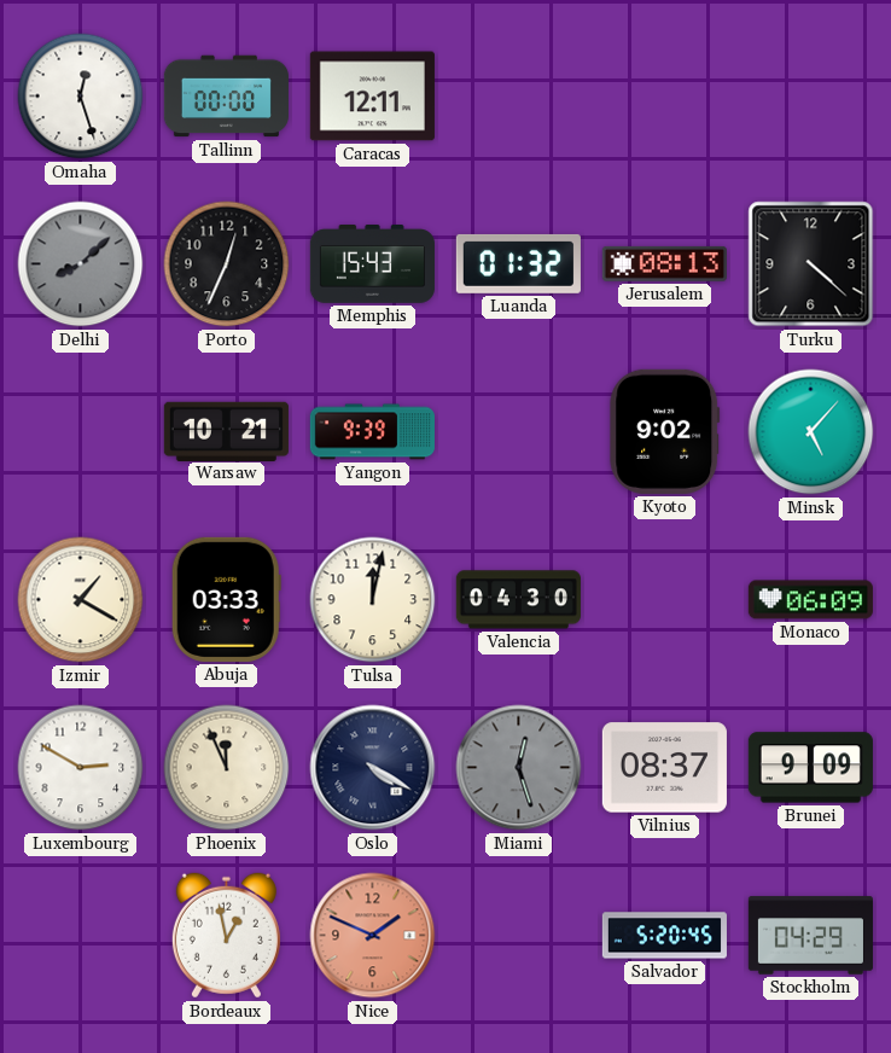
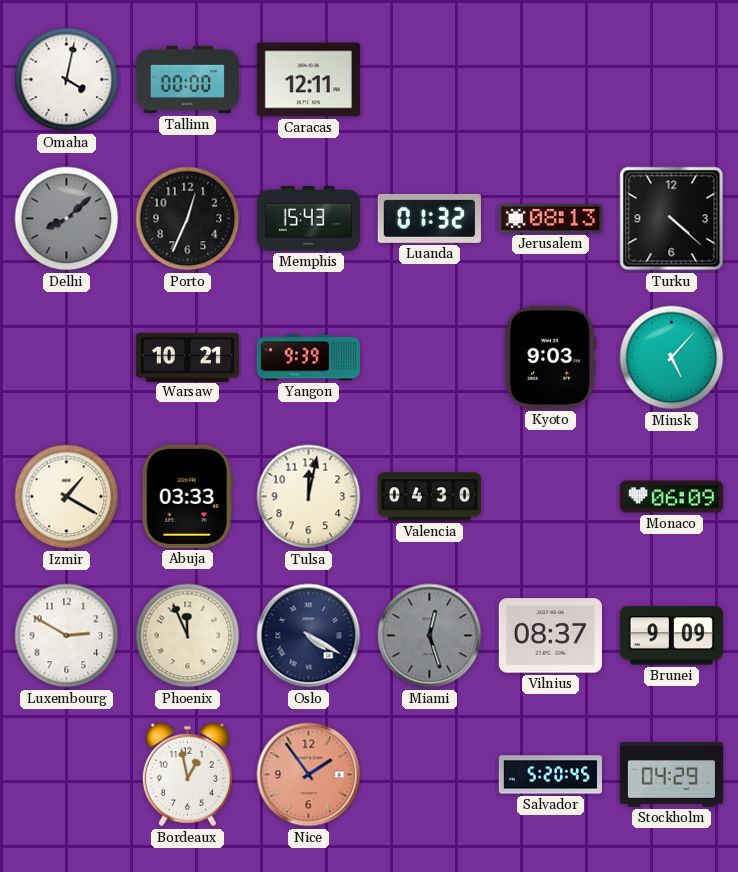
Omaha: 12:27 -> 4:02 (67, 80)
Kyoto: 9:02 -> 9:03 (551, 357)
Nice: 1:49 -> 1:54 (309, 775)
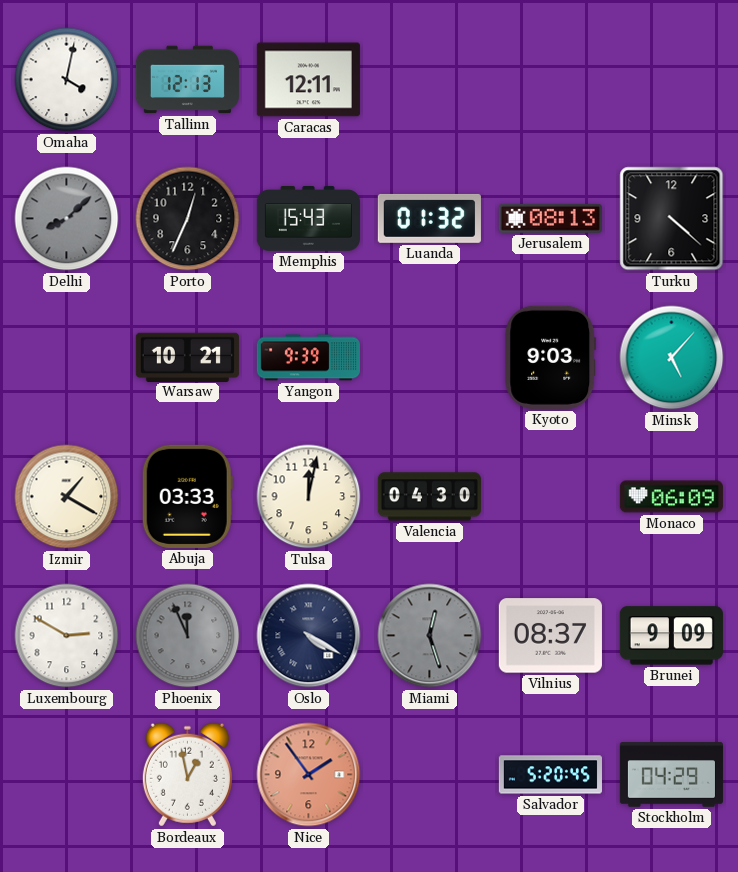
Tallinn: 00:00 -> 12:13 (187, 80)
Phoenix dial: cream -> grey (188, 636)
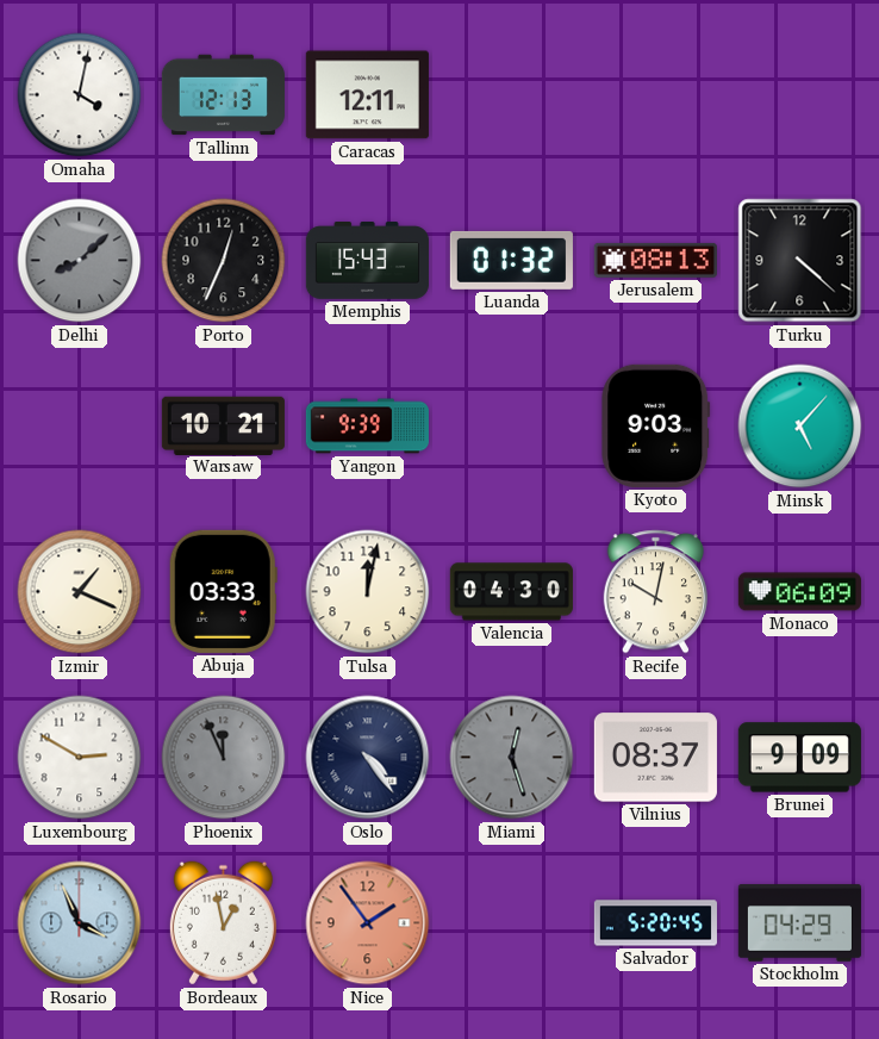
Izmir: 1:20 -> 1:19 (80, 592)
Recife: none -> 10:02 (655, 592)
Oslo: 4:20 -> 4:24 (368, 758)
Rosario: none -> 3:56 (80, 923)
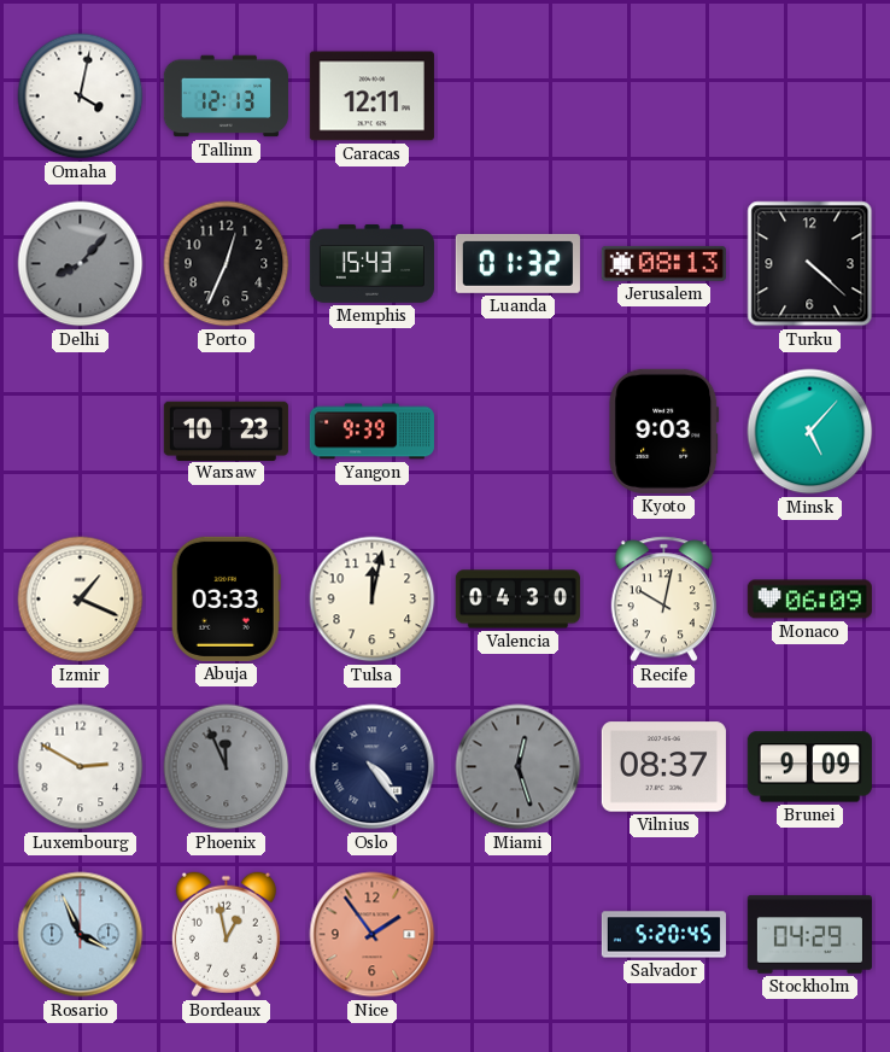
Delhi: 8:08 -> 8:07 (81, 264)
Warsaw: 10:21 -> 10:23 (226, 431)
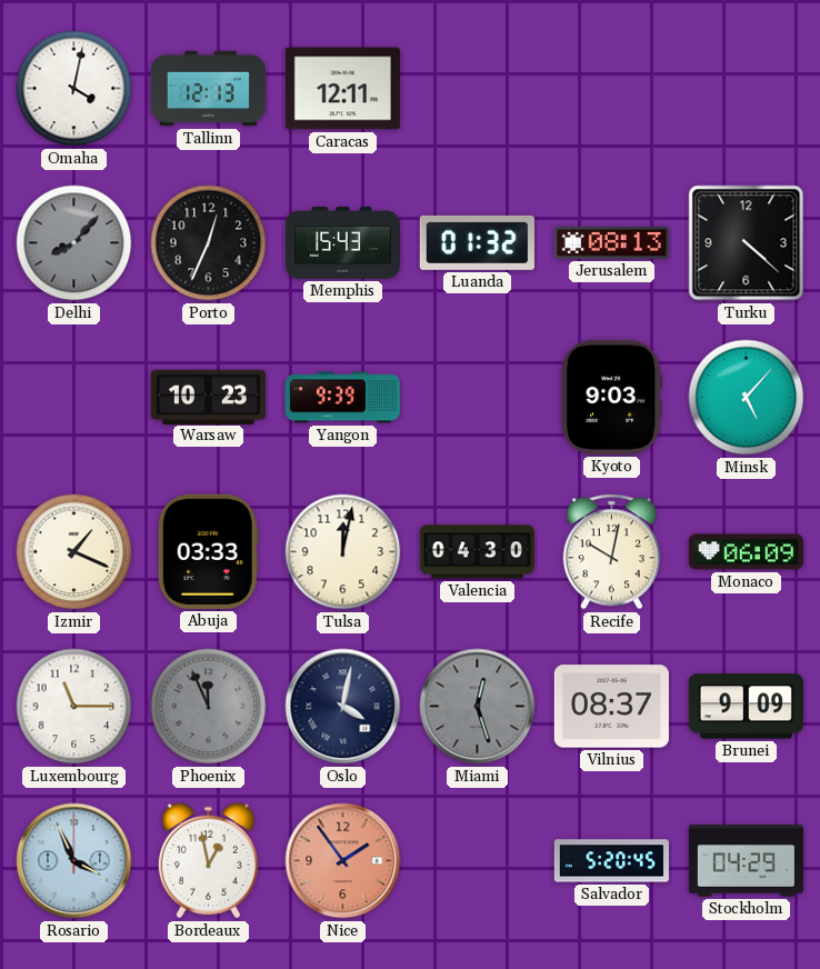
Luxembourg: 2:50 -> 11:15 (74, 707)
Oslo: 4:24 -> 4:02 (343, 707)
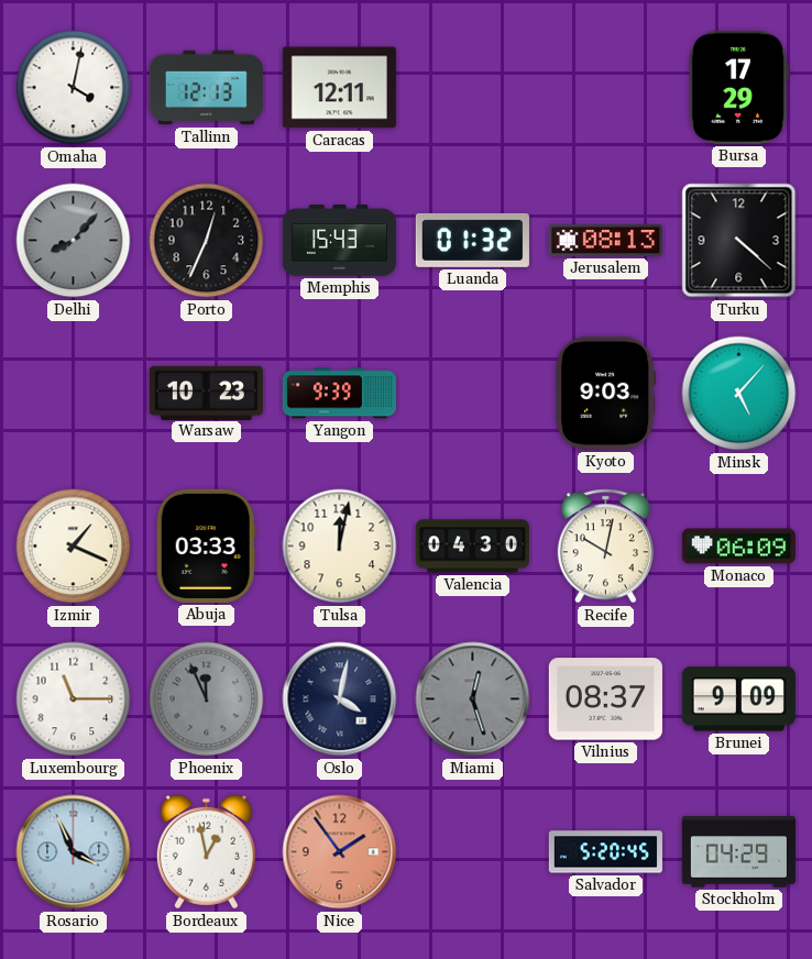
Bursa: none -> 17:29 (738, 87)
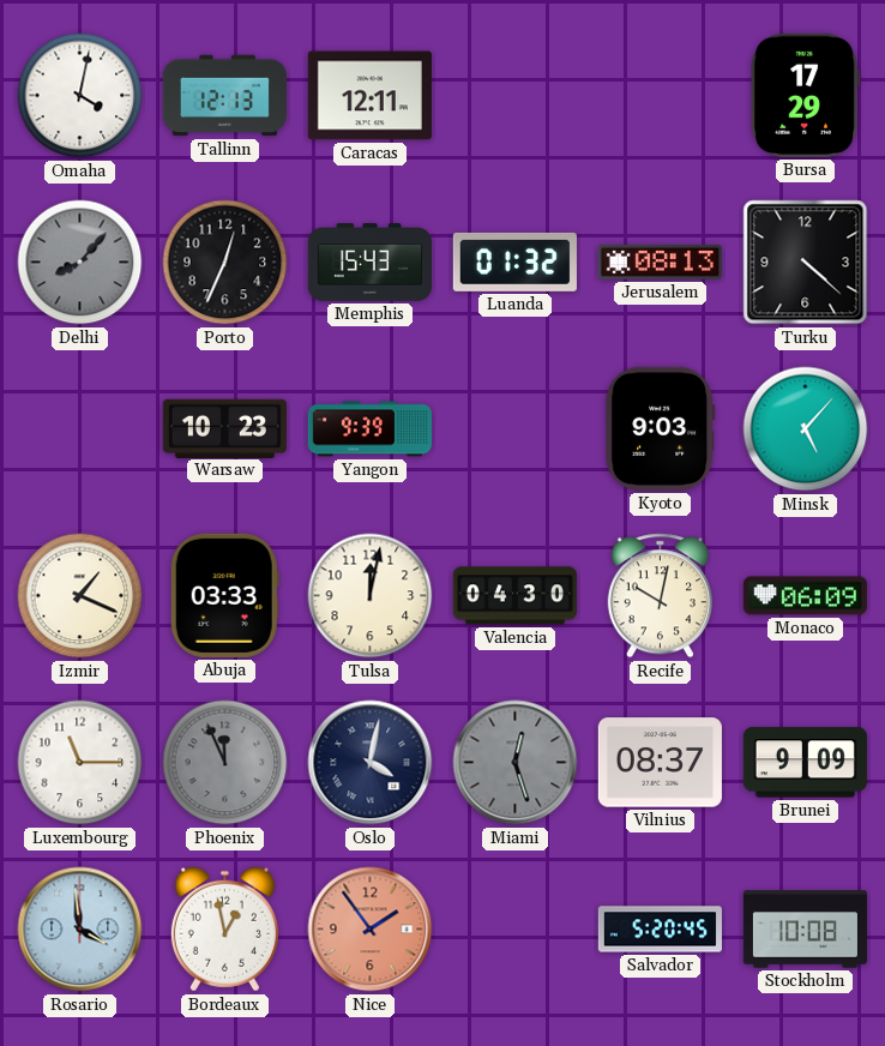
Rosario: 3:56 -> 3:59 (80, 930)
Stockholm: 04:29 -> 10:08 (805, 930)
